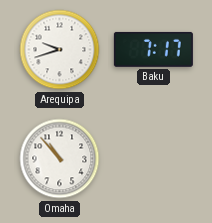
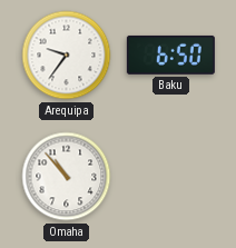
Arequipa: 9:42 -> 9:36 (67, 56)
Baku: 7:17 -> 6:50 (170, 54)
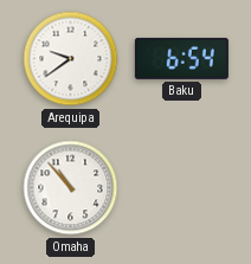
Arequipa: 9:36 -> 9:39 (71, 59)
Baku: 6:50 -> 6:54 (181, 58)
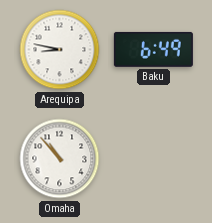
Arequipa: 9:39 -> 8:47 (60, 50)
Baku: 6:54 -> 6:49 (153, 49)
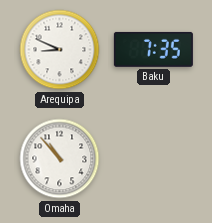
Arequipa: 8:47 -> 8:49 (60, 50)
Baku: 6:49 -> 7:35 (153, 49)
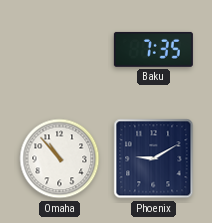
Arequipa: 8:49 -> none (60, 50)
Phoenix: none -> 9:10 (154, 159)
